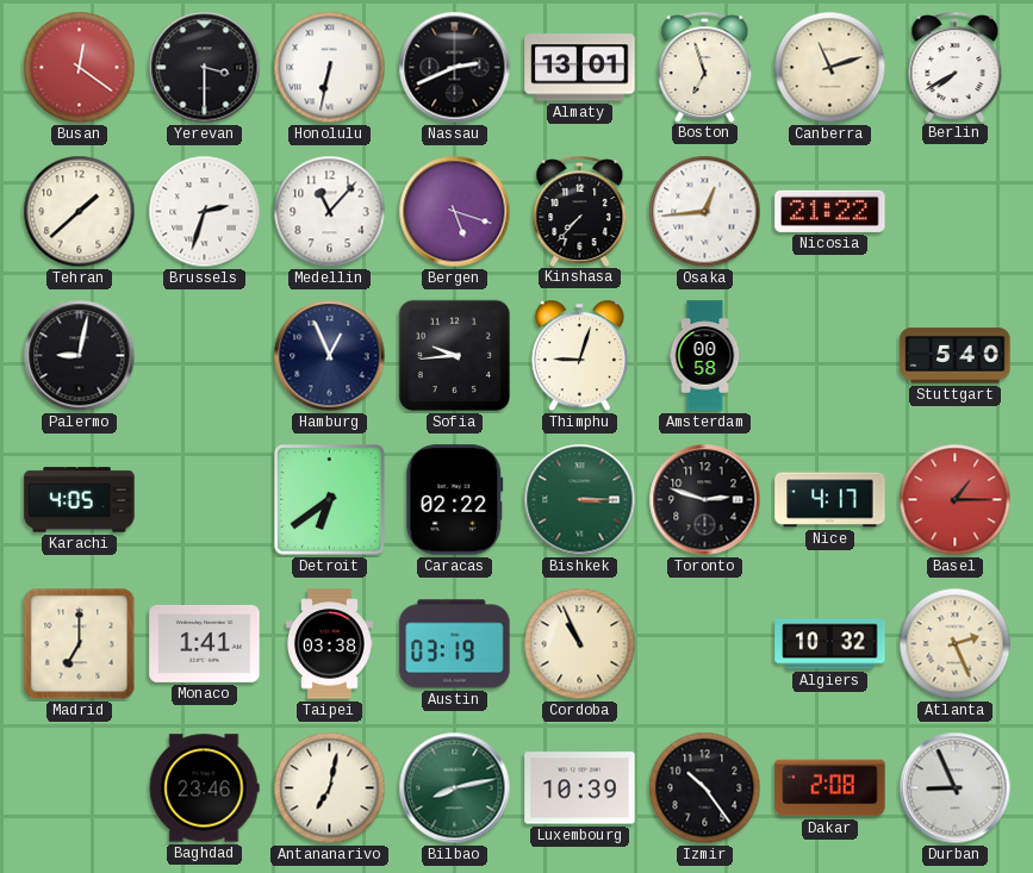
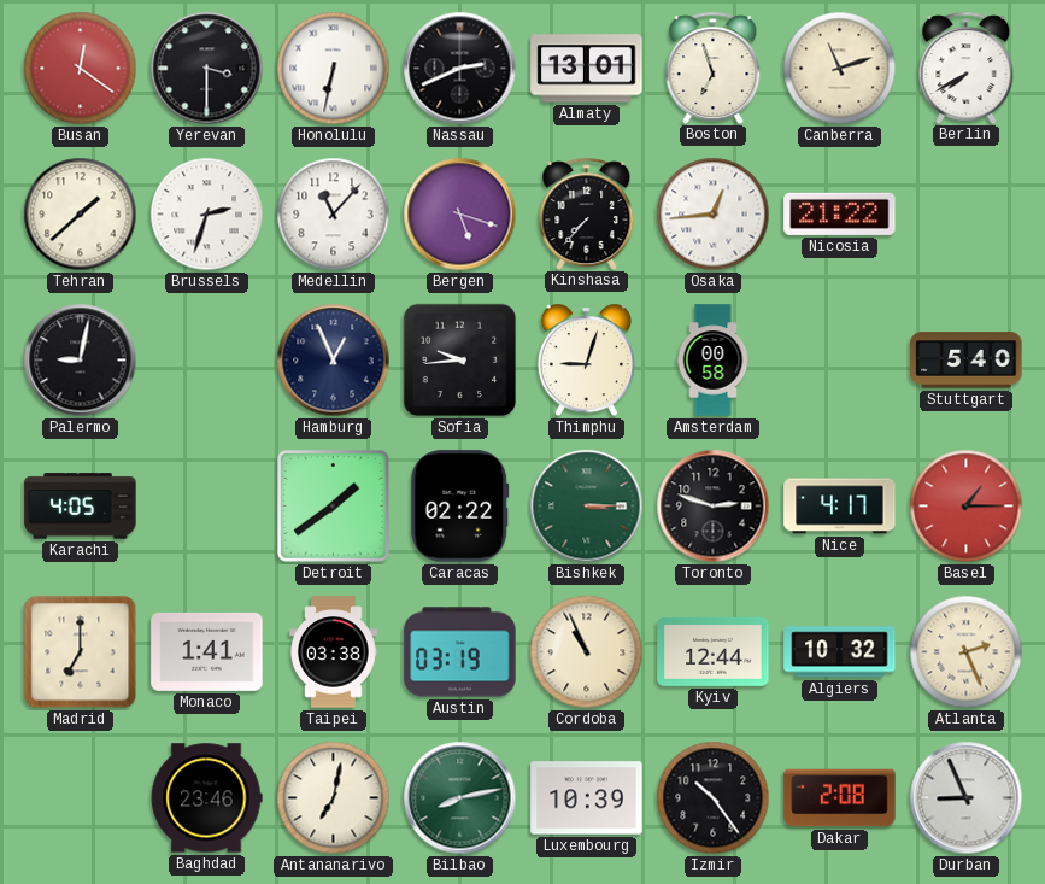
Detroit: 6:39 -> 1:39 (334, 507)
Kyiv: none -> 12:44 (714, 652)
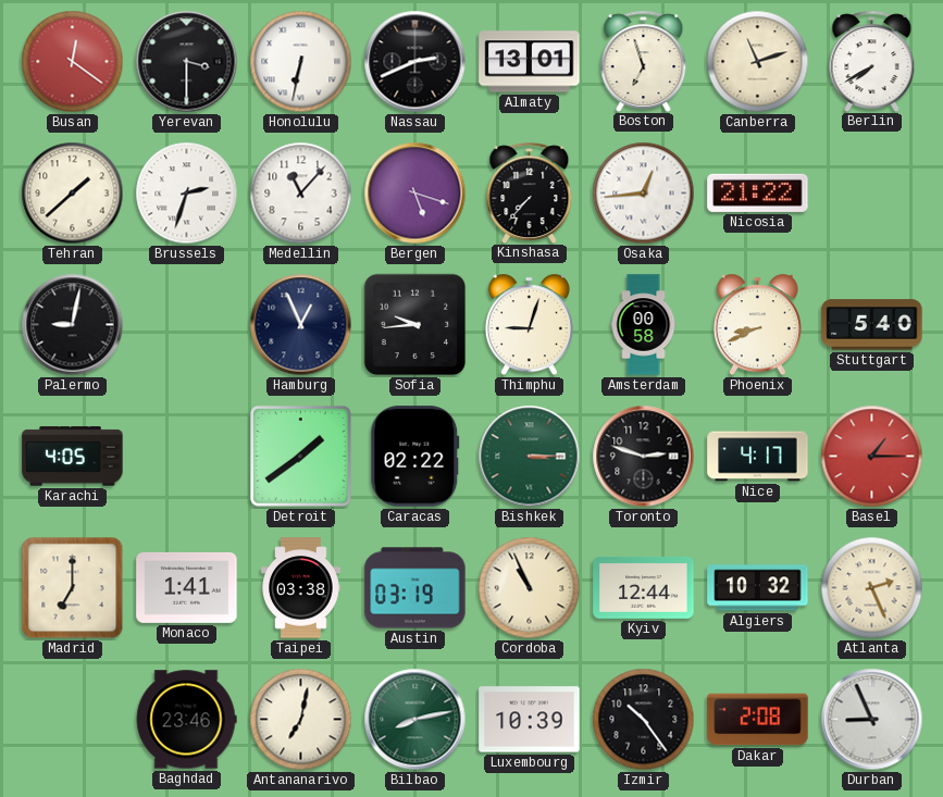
Phoenix: none -> 8:41 (757, 325)
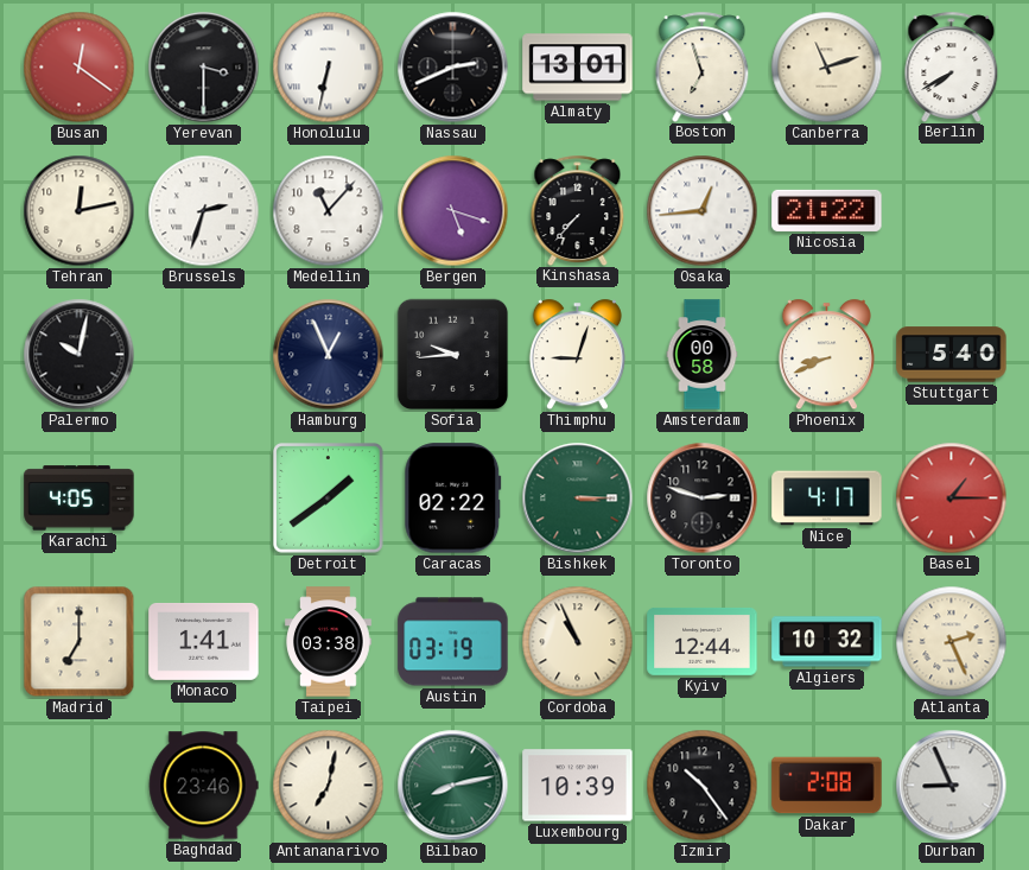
Tehran: 1:38 -> 12:13 (80, 211)
Palermo: 9:02 -> 10:02 (80, 355)
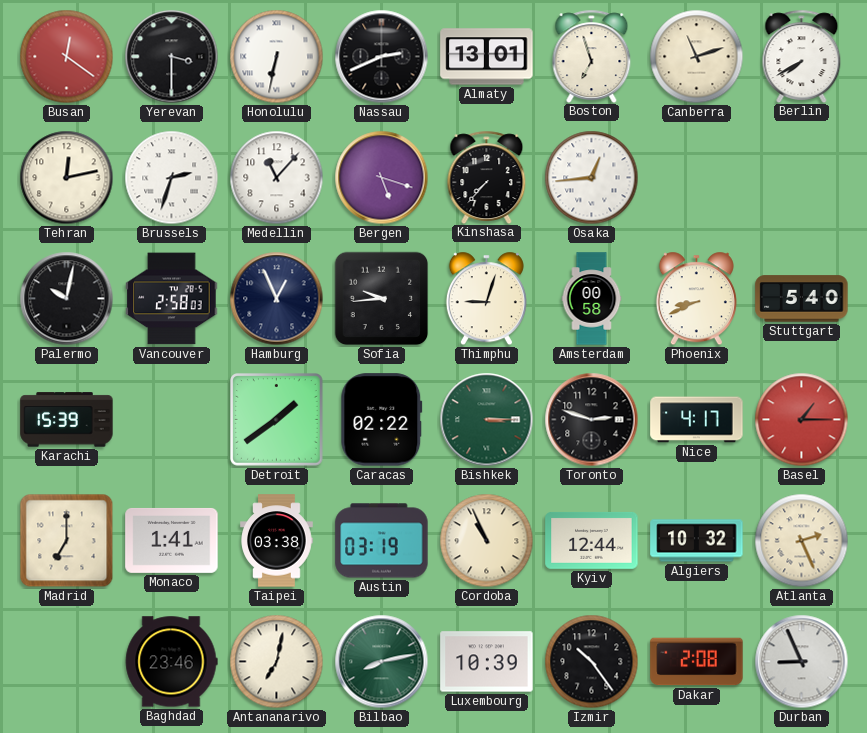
Nicosia: 21:22 -> none (827, 210)
Vancouver: none -> 2:58 (172, 299)
Karachi: 4:05 -> 15:39 (67, 420)
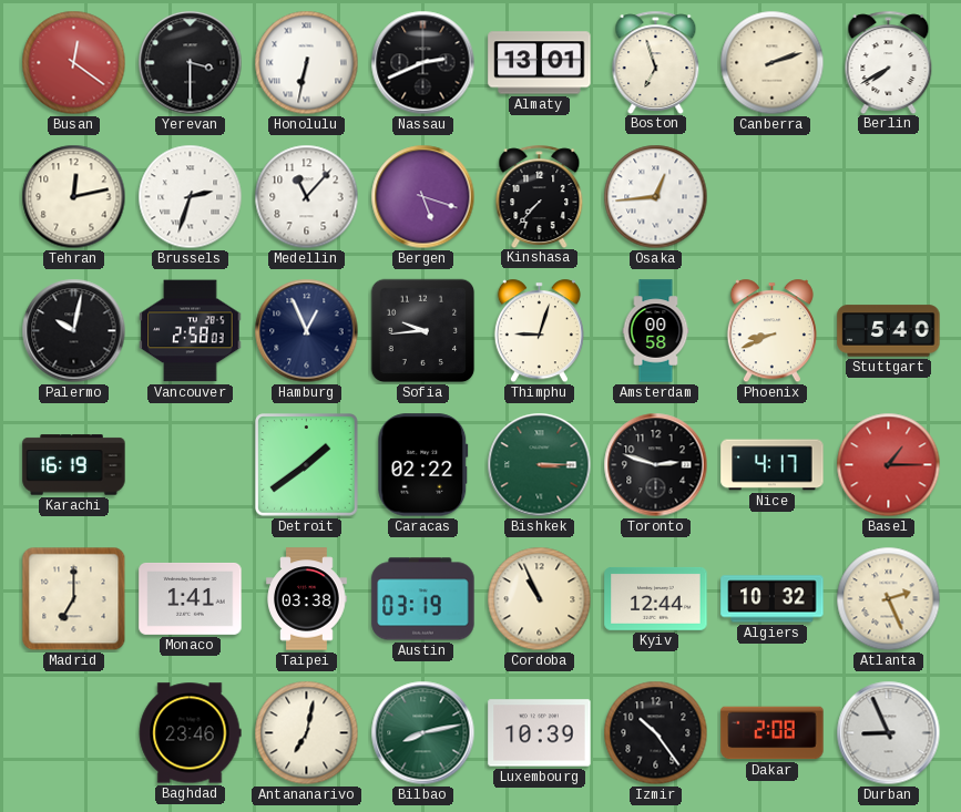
Canberra: 11:12 -> 2:12 (773, 63)
Karachi: 15:39 -> 16:19 (74, 465)
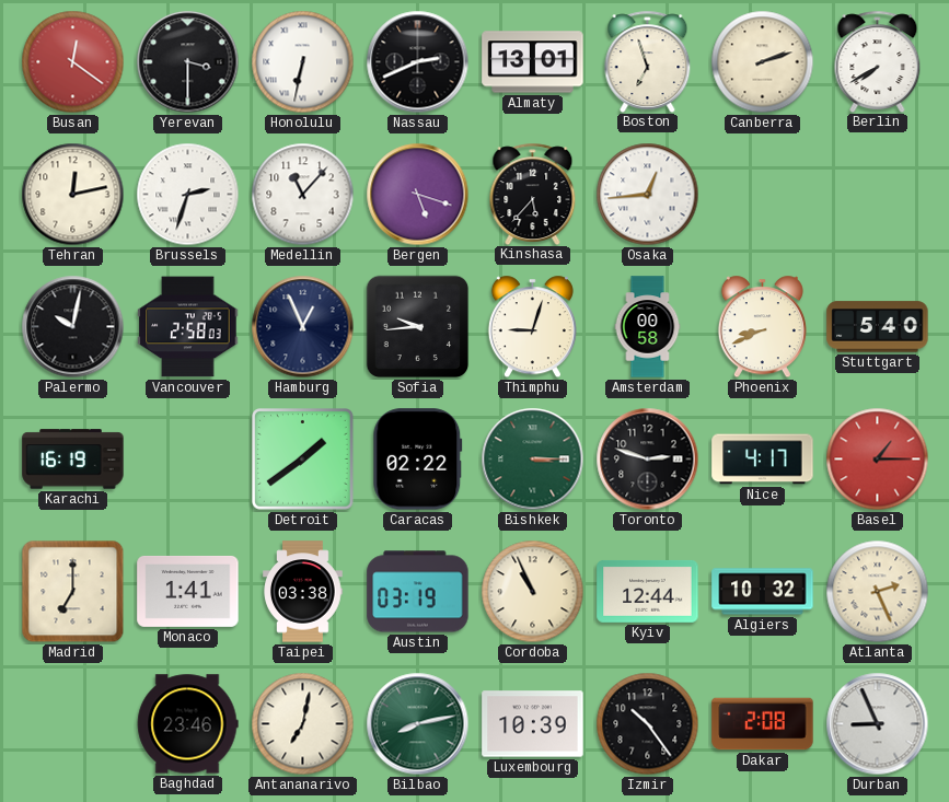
Kinshasa: 7:37 -> 5:37 (533, 194)
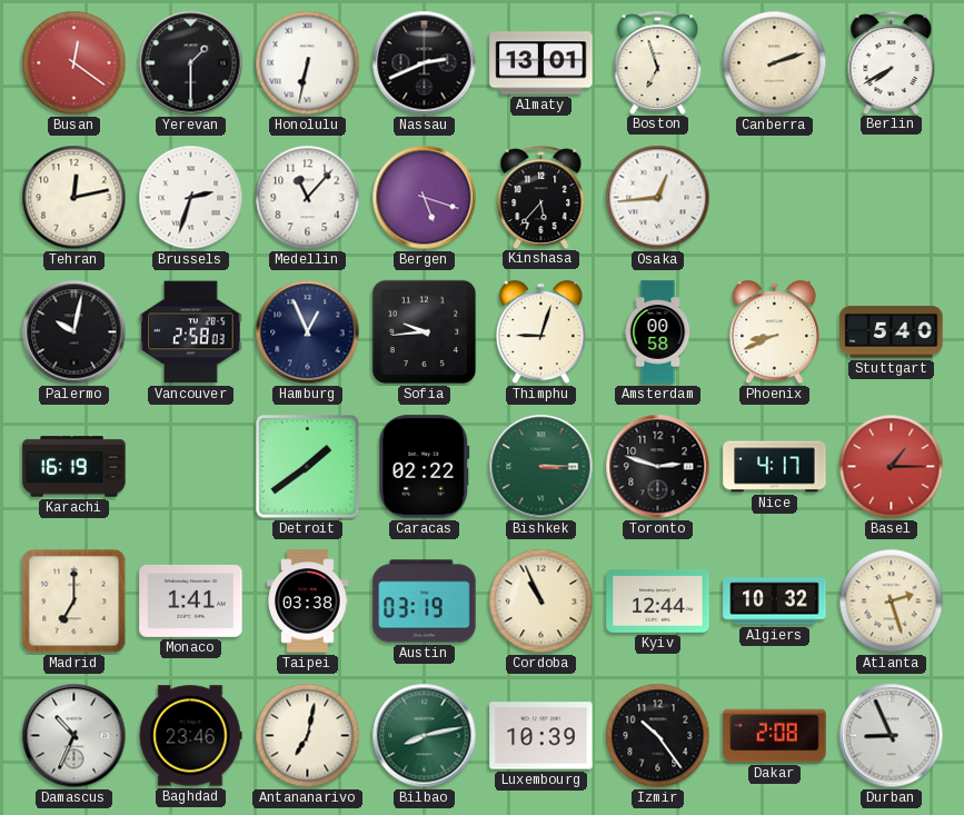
Yerevan: 3:30 -> 1:30 (191, 63)
Atlanta: 2:26 -> 2:27 (892, 602)
Damascus: none -> 10:34 (74, 736)
